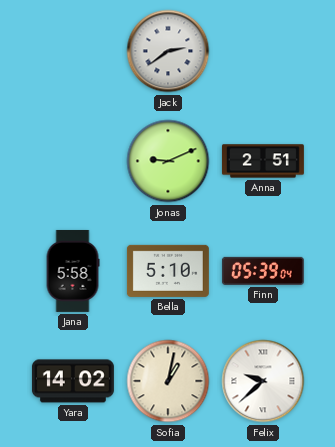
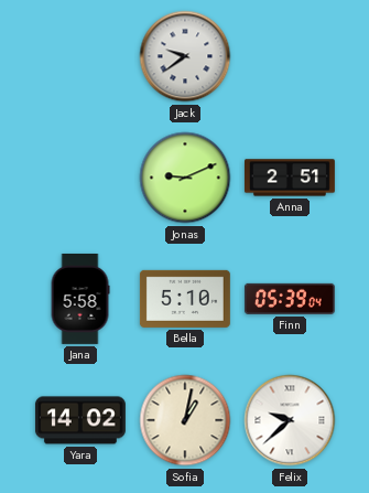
Jack: 2:39 -> 9:39 (185, 56)
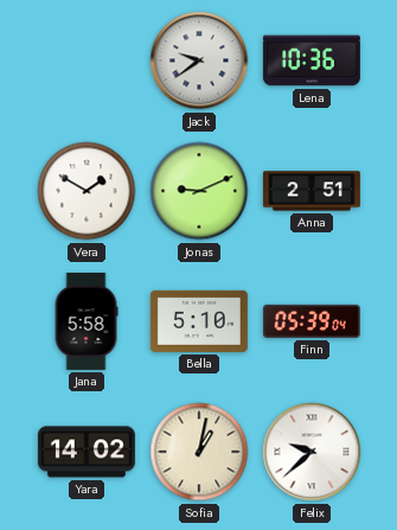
Lena: none -> 10:36 (312, 60)
Vera: none -> 1:50 (87, 191)
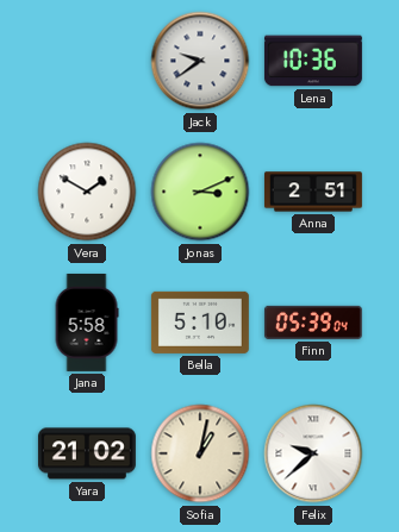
Jonas: 9:11 -> 3:11 (200, 192)
Yara: 14:02 -> 21:02 (87, 453)
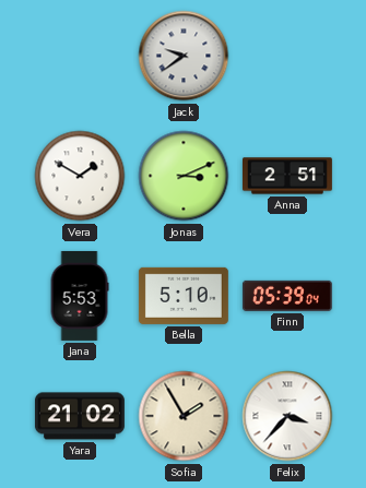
Lena: 10:36 -> none (313, 61)
Jana: 5:58 -> 5:53 (80, 296)
Sofia: 1:02 -> 1:55 (184, 416)
Felix: 9:38 -> 3:37 (287, 416)
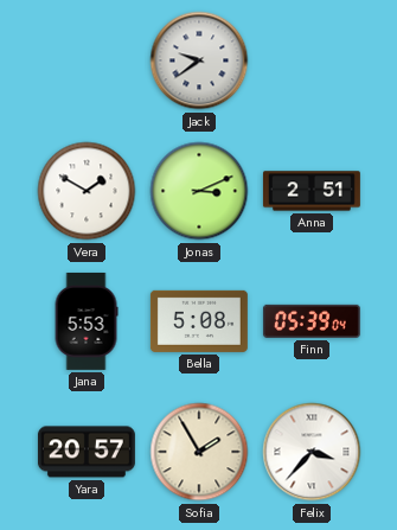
Bella: 5:10 -> 5:08 (199, 321)
Yara: 21:02 -> 20:57 (87, 452)
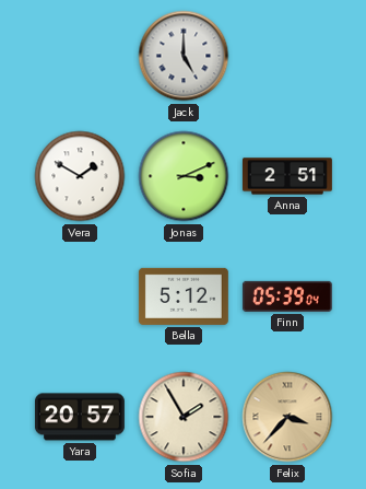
Jack: 9:39 -> 5:00 (184, 56)
Jana: 5:53 -> none (87, 321)
Bella: 5:08 -> 5:12 (184, 296)
Felix dial: white -> champagne (287, 417)
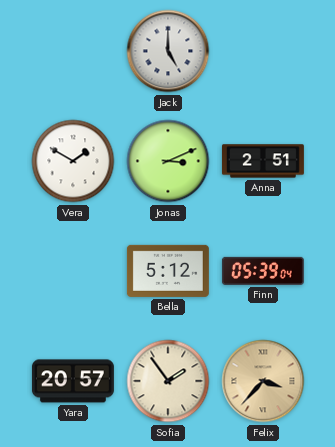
Sofia: 1:55 -> 1:54 (168, 381)
